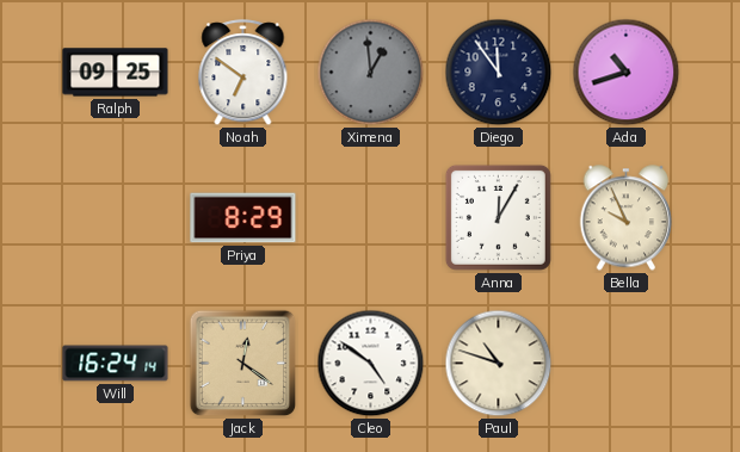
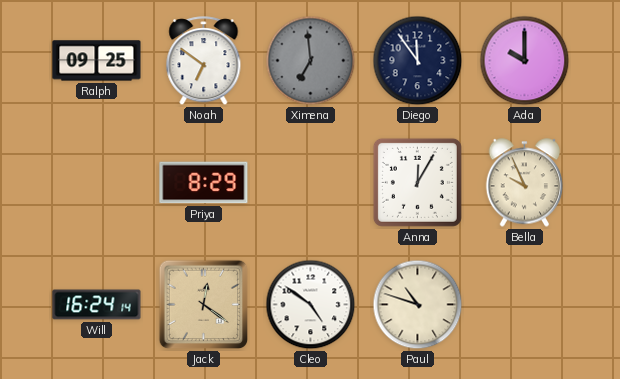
Ximena: 12:59 -> 6:59 (311, 61)
Ada: 10:42 -> 10:00 (525, 61)
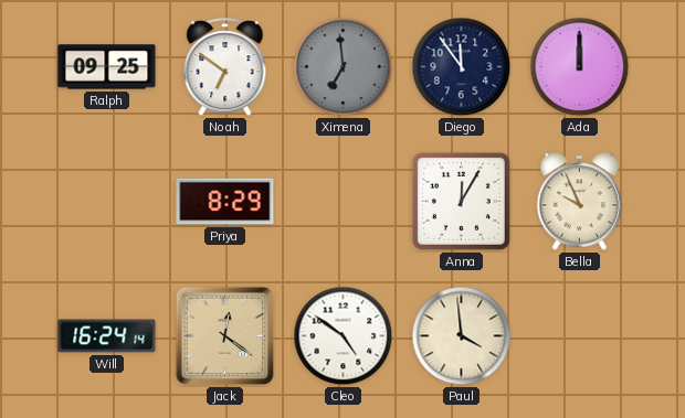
Ada: 10:00 -> 12:00 (580, 67)
Paul: 10:48 -> 3:59 (462, 336)
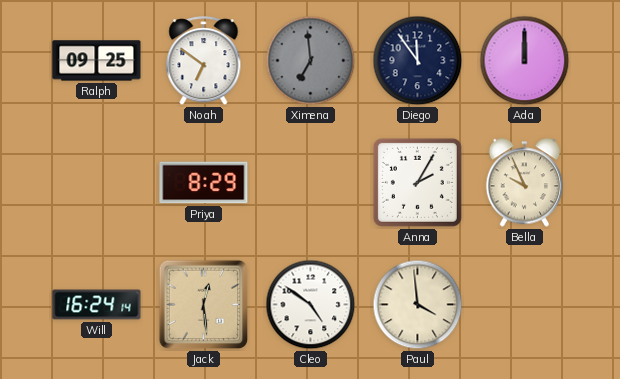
Anna: 12:05 -> 2:05 (417, 182)
Jack: 12:21 -> 12:29 (204, 305)
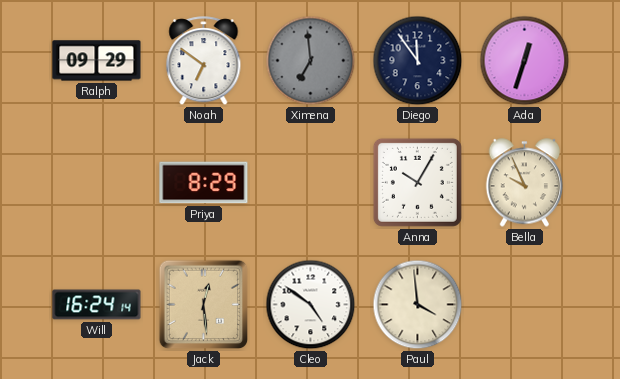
Ralph: 09:25 -> 09:29 (97, 61)
Ada: 12:00 -> 12:33 (525, 61)
Anna: 2:05 -> 10:05 (417, 182)
